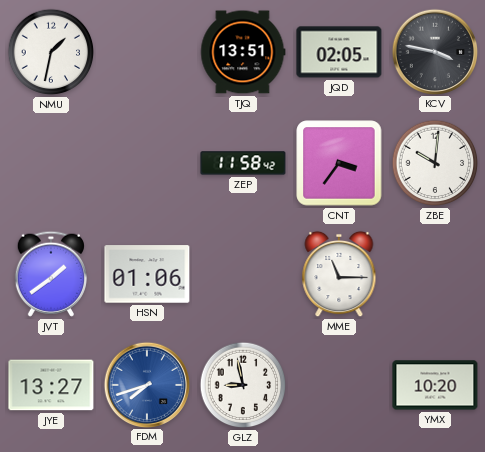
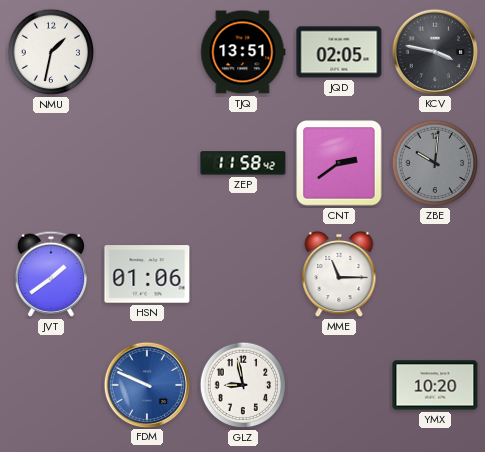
CNT: 3:36 -> 2:39 (339, 163)
ZBE dial: white -> grey (435, 163)
JYE: 13:27 -> none (51, 385)
FDM: 7:42 -> 9:49 (146, 384)
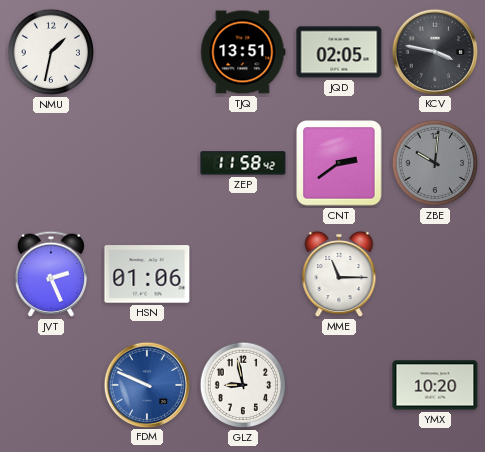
JVT: 1:39 -> 2:26 (51, 274)
